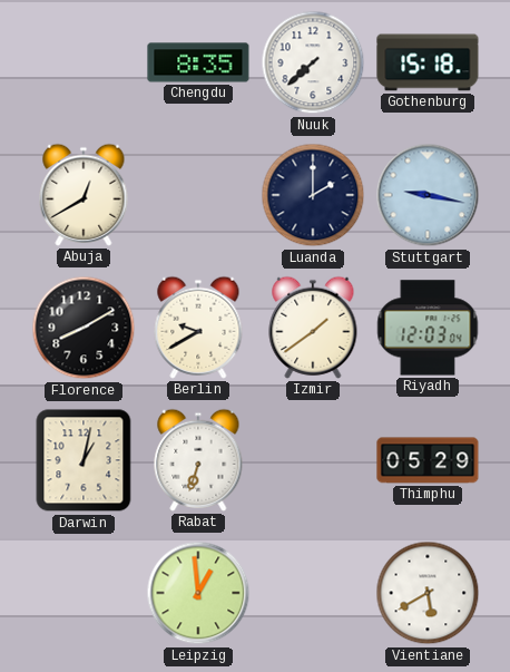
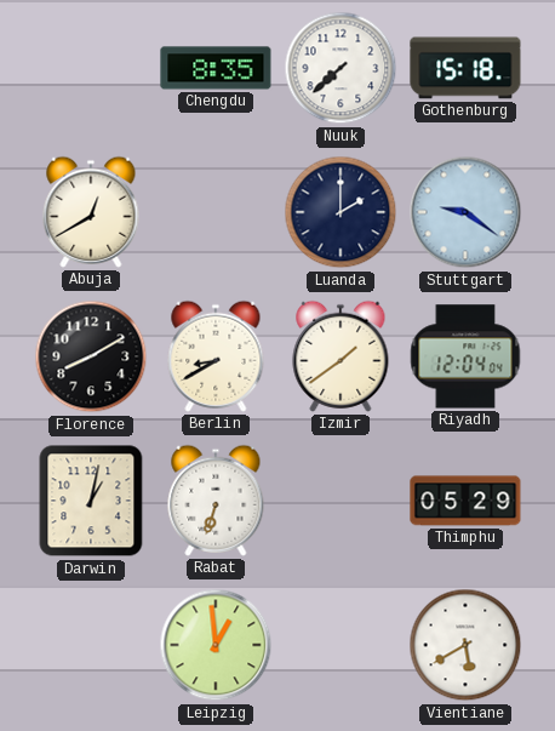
Stuttgart: 9:17 -> 9:21 (465, 212)
Berlin: 9:40 -> 8:40 (216, 356)
Riyadh: 12:03 -> 12:04 (465, 356)
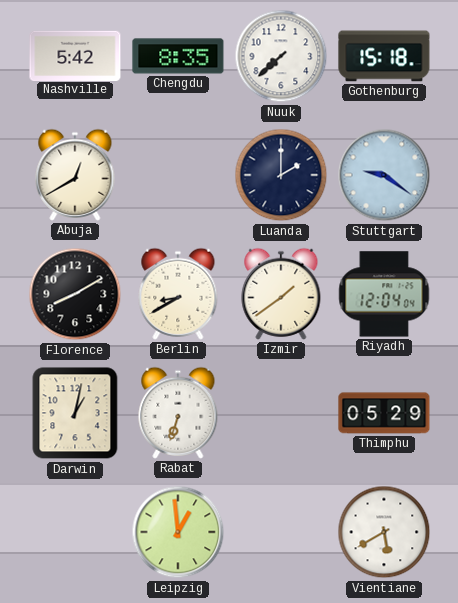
Nashville: none -> 5:42 (75, 55)
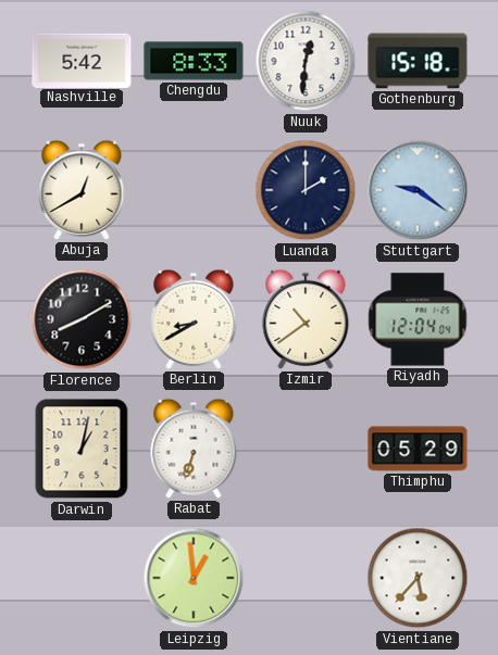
Chengdu: 8:35 -> 8:33 (194, 61)
Nuuk: 7:38 -> 12:31 (306, 61)
Izmir: 1:39 -> 10:39 (306, 319)
Vientiane: 5:40 -> 5:37 (418, 578)
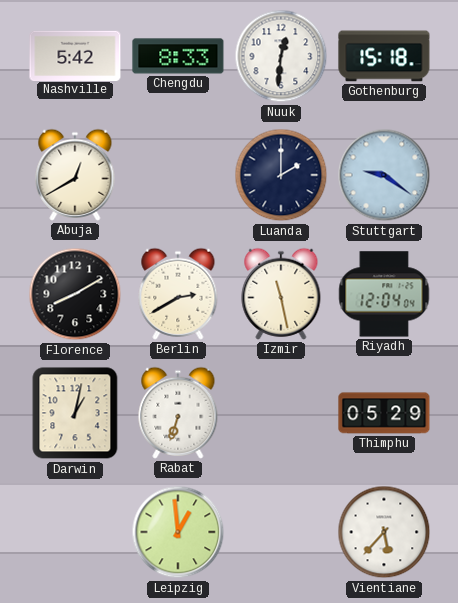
Berlin: 8:40 -> 2:40 (178, 294)
Izmir: 10:39 -> 11:28 (281, 294)
